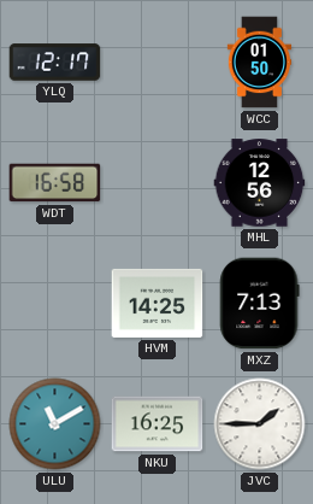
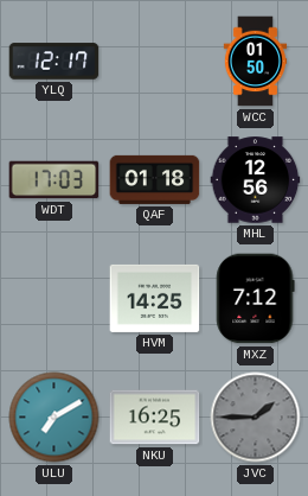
WDT: 16:58 -> 17:03 (54, 180)
QAF: none -> 01:18 (155, 179)
MXZ: 7:13 -> 7:12 (256, 299)
ULU: 11:10 -> 7:10 (54, 418)
JVC dial: white -> grey (256, 418)
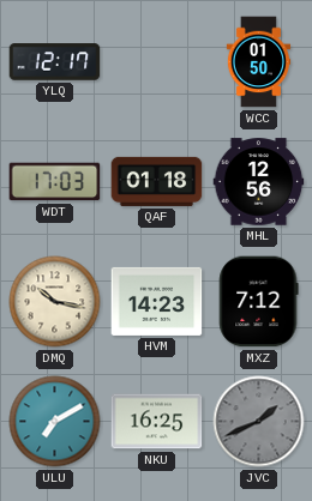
DMQ: none -> 10:17 (55, 302)
HVM: 14:25 -> 14:23 (157, 301)
JVC: 1:45 -> 1:41 (259, 422)
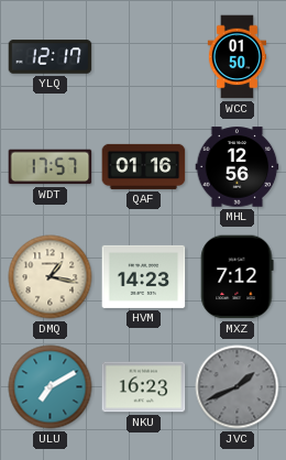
WDT: 17:03 -> 17:57 (51, 167)
QAF: 01:18 -> 01:16 (144, 166)
DMQ: 10:17 -> 1:17 (51, 277)
NKU: 16:25 -> 16:23 (144, 387)
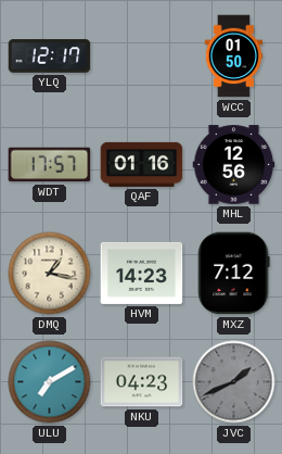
NKU: 16:23 -> 04:23 (142, 382)
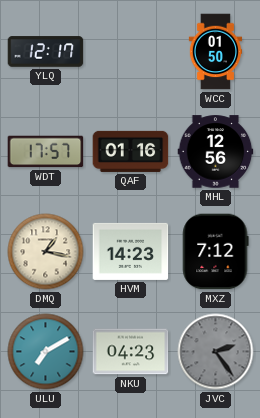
JVC: 1:41 -> 2:24 (216, 352)
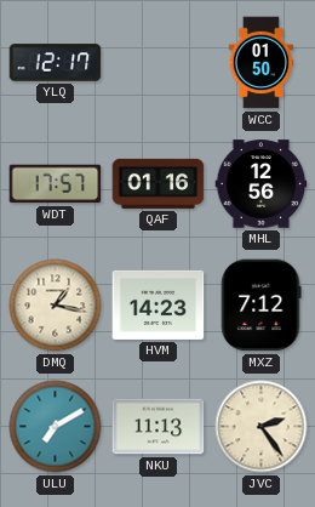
NKU: 04:23 -> 11:13 (159, 427)
JVC dial: grey -> cream (262, 427)
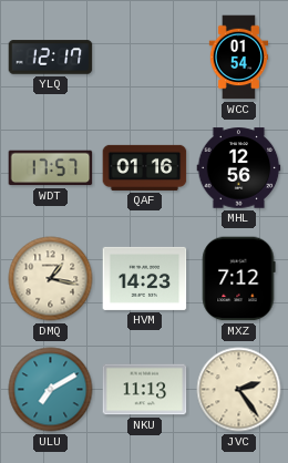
WCC: 01:50 -> 01:54 (239, 58)
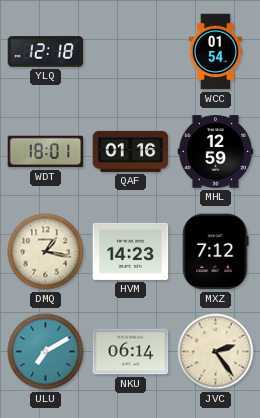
YLQ: 12:17 -> 12:18 (46, 52)
WDT: 17:57 -> 18:01 (46, 152)
MHL: 12:56 -> 12:59 (216, 152)
NKU: 11:13 -> 06:14 (131, 352)
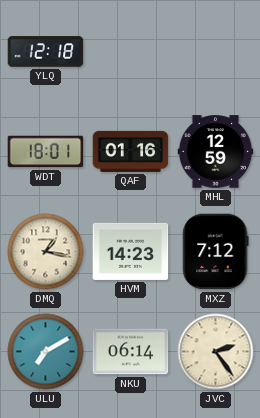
WCC: 01:54 -> none (216, 52)
